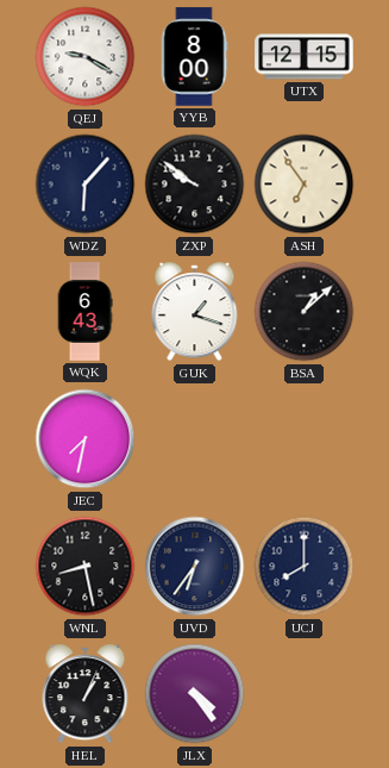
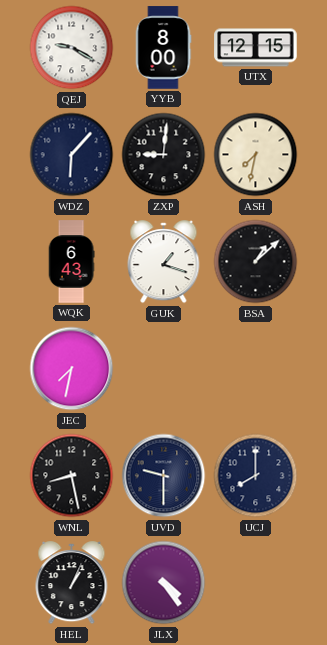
ZXP: 9:51 -> 9:01 (164, 155)
ASH: 6:54 -> 7:32 (256, 155)
UVD: 6:36 -> 9:30 (164, 476)
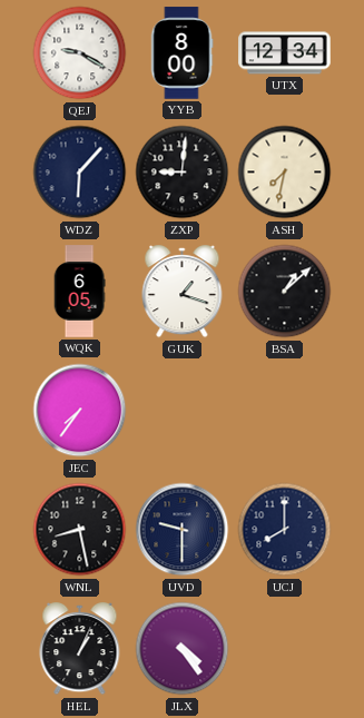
UTX: 12:15 -> 12:34 (285, 53)
WQK: 6:43 -> 6:05 (79, 292)
JEC: 7:32 -> 7:36 (80, 411)
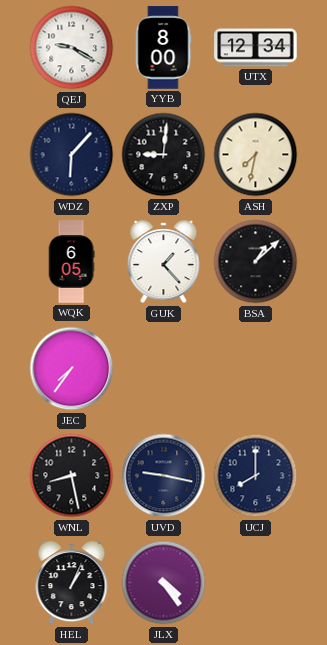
GUK: 1:18 -> 1:23 (164, 262)
UVD: 9:30 -> 9:17 (164, 476)
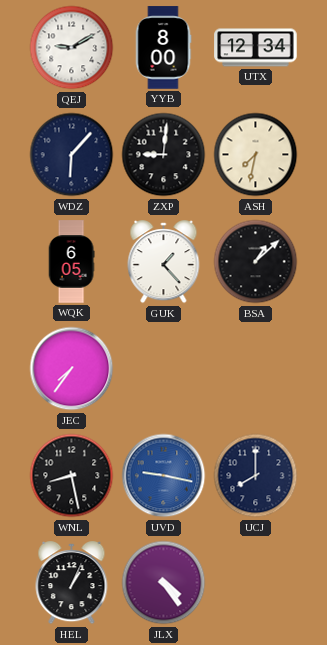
QEJ: 9:20 -> 9:10 (72, 48)
UVD dial: navy -> blue (164, 476)
